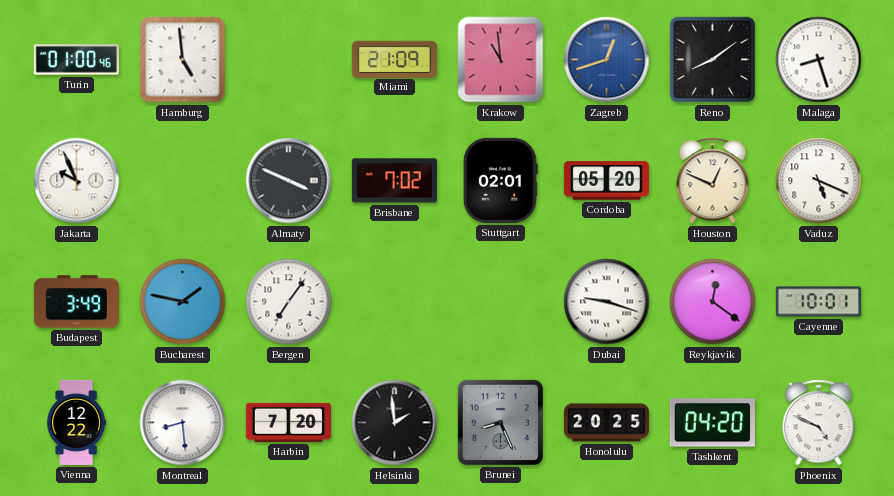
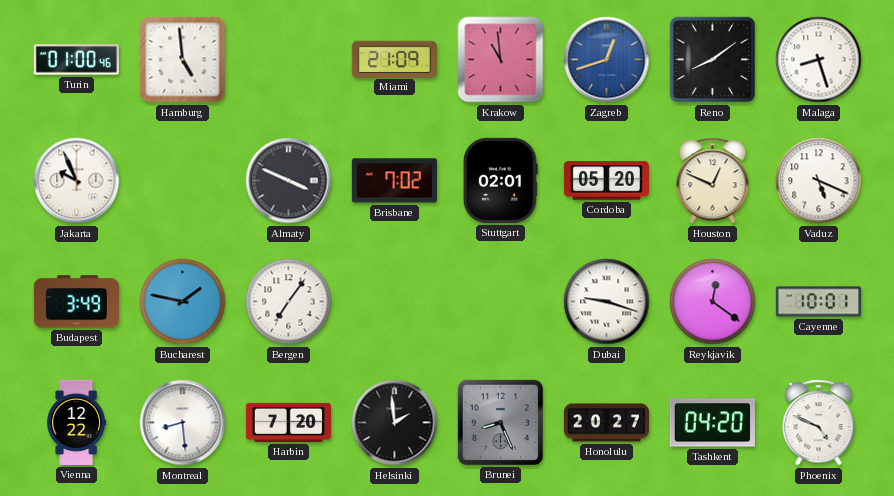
Honolulu: 20:25 -> 20:27 (606, 423)
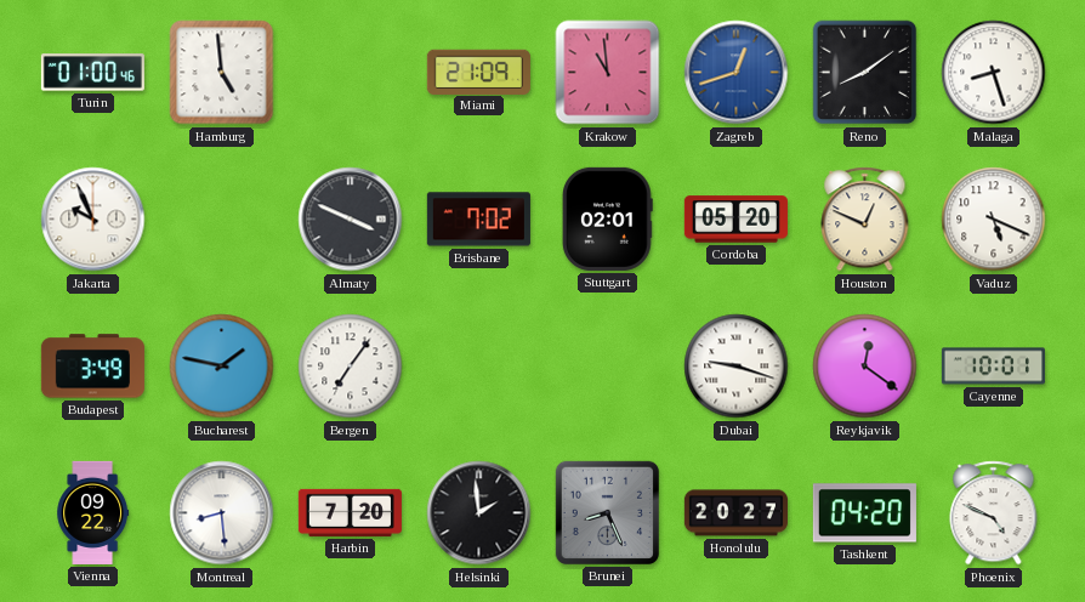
Vienna: 12:22 -> 09:22 (93, 512)
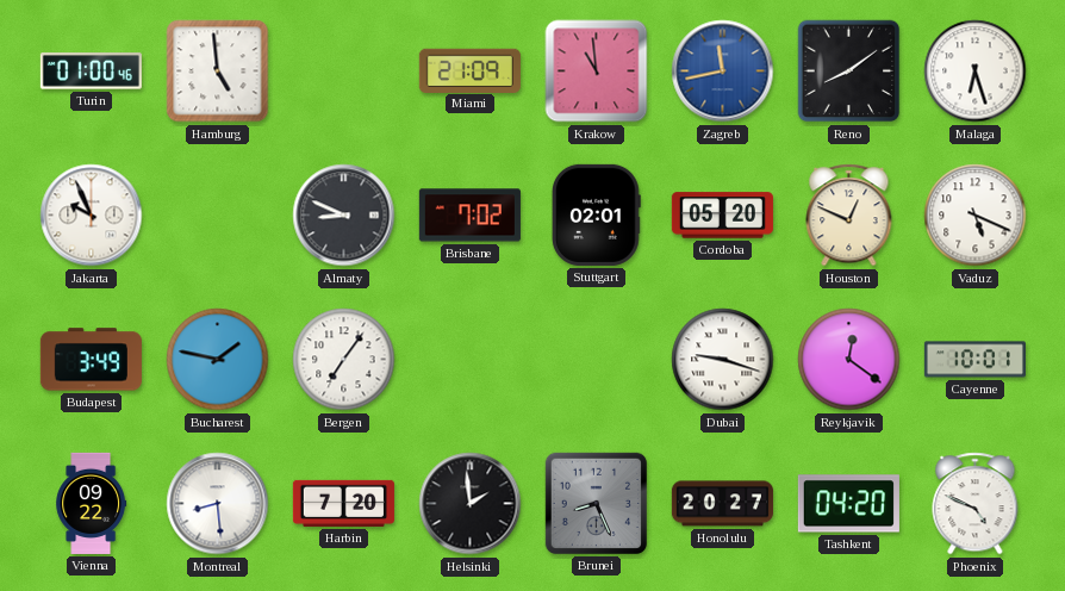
Zagreb: 12:42 -> 11:43 (723, 71)
Malaga: 8:27 -> 6:27 (976, 71)
Almaty: 3:49 -> 8:49 (344, 216)
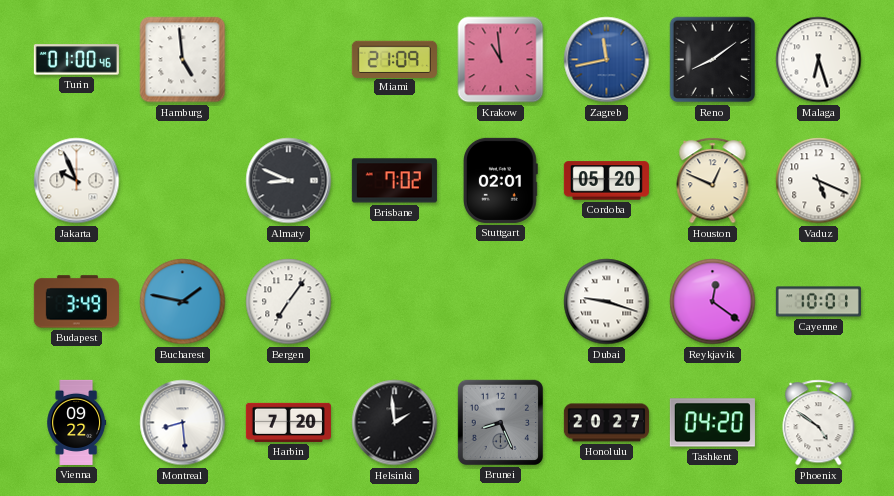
Phoenix: 4:49 -> 4:51 (819, 423)
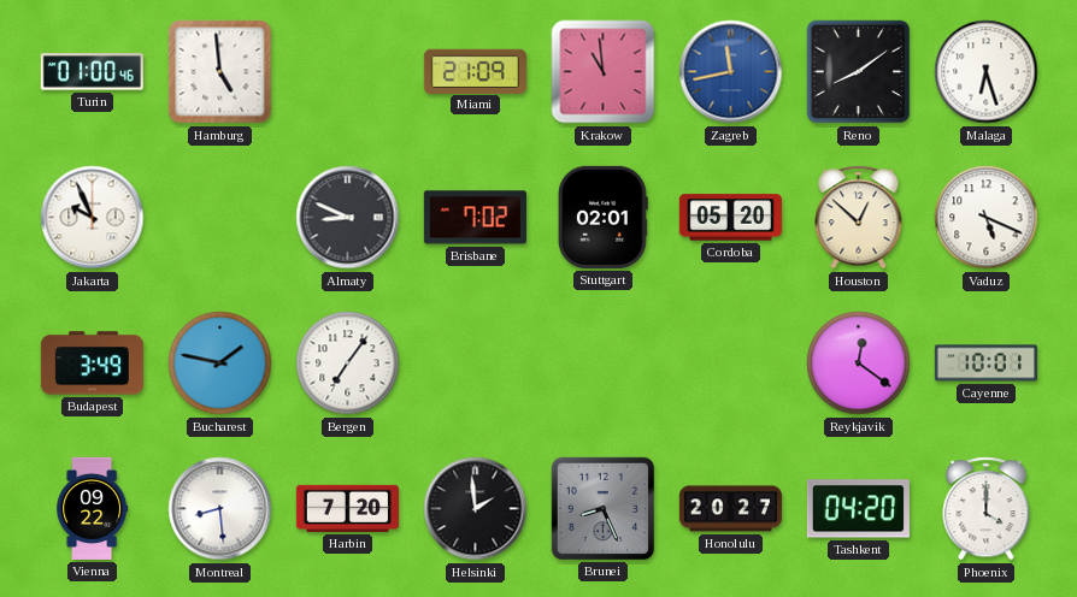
Houston: 12:49 -> 12:52 (859, 218)
Dubai: 9:18 -> none (607, 302)
Phoenix: 4:51 -> 4:00 (987, 509)
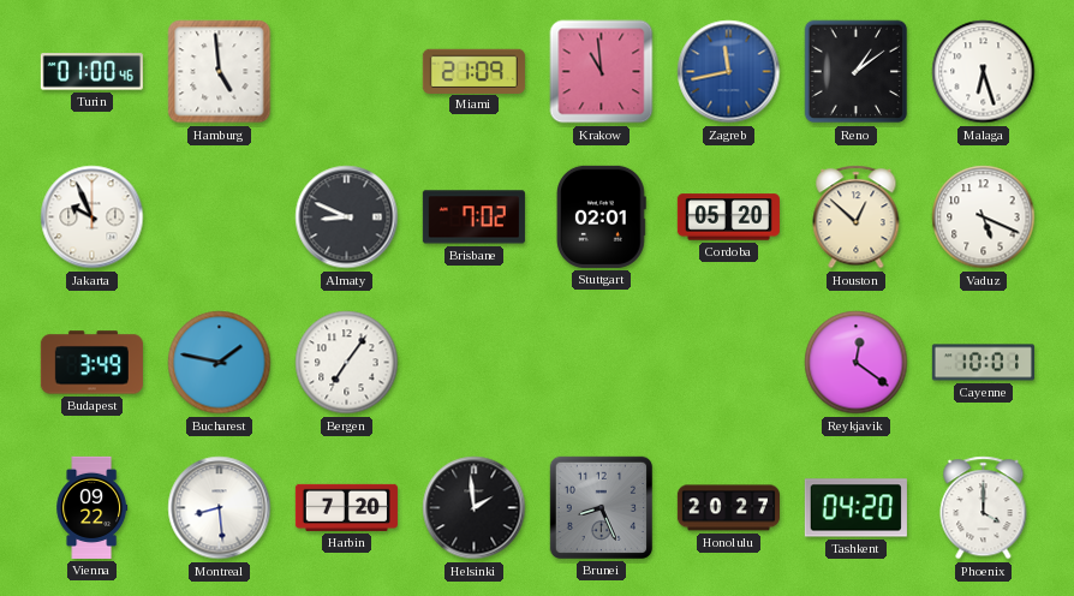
Reno: 8:09 -> 1:09 (857, 72)
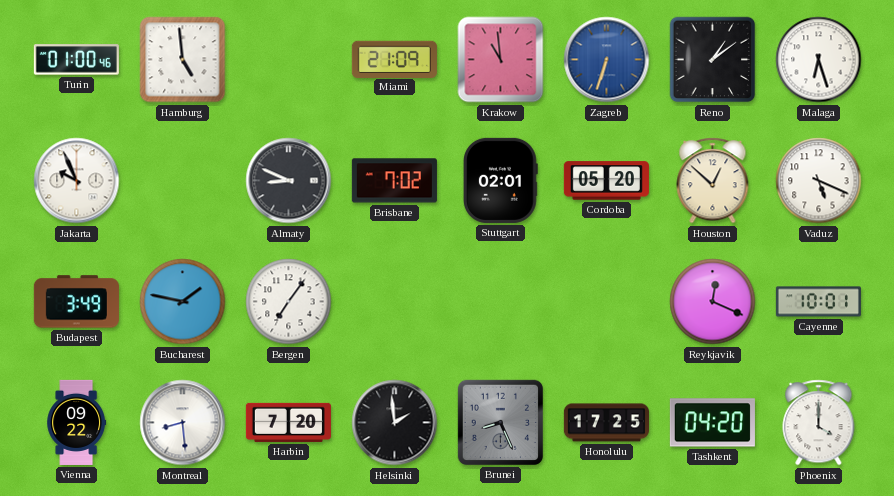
Zagreb: 11:43 -> 6:33 (607, 60)
Reykjavik: 12:21 -> 12:19 (713, 302)
Honolulu: 20:27 -> 17:25 (606, 423)
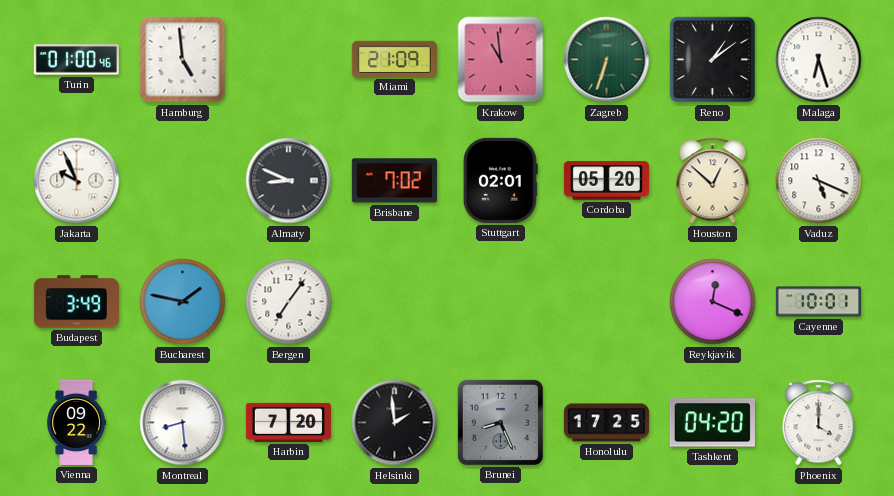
Zagreb dial: blue -> green (607, 60)
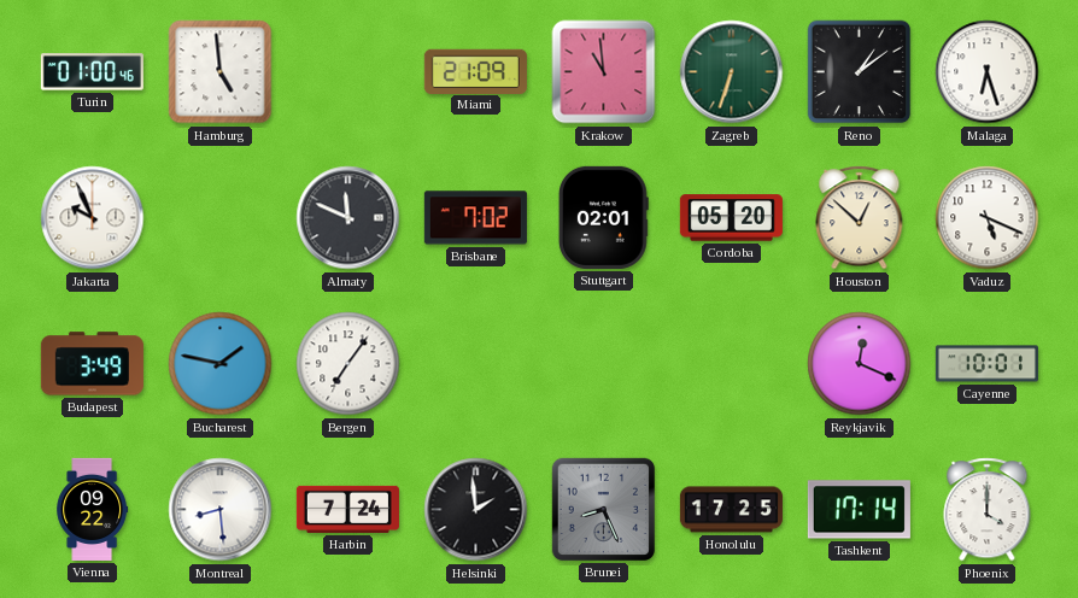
Almaty: 8:49 -> 11:49 (348, 218)
Harbin: 7:20 -> 7:24 (347, 509)
Tashkent: 04:20 -> 17:14 (859, 510)
